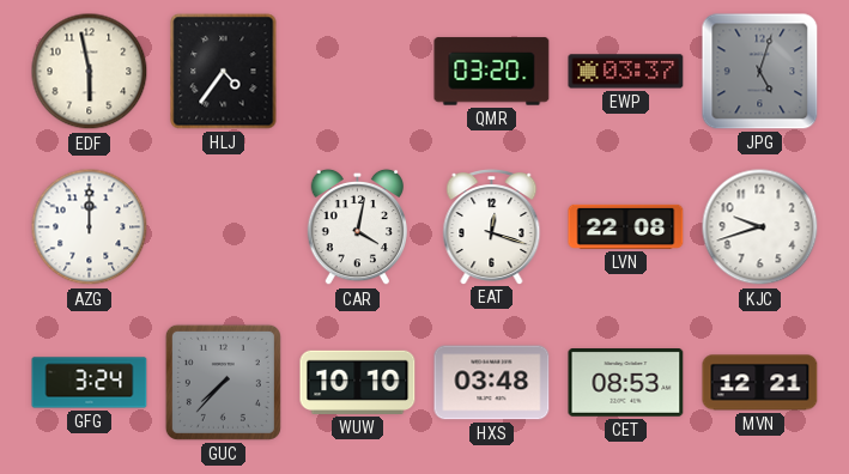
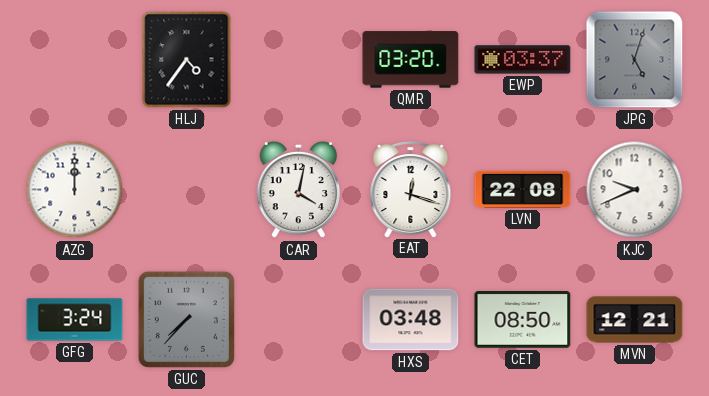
EDF: 5:58 -> none (90, 72)
KJC: 9:42 -> 9:41 (635, 190)
WUW: 10:10 -> none (358, 382)
CET: 08:53 -> 08:50 (523, 320)
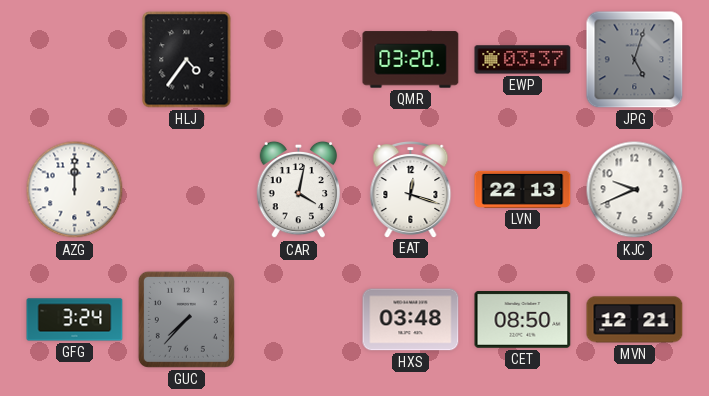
LVN: 22:08 -> 22:13 (523, 189)
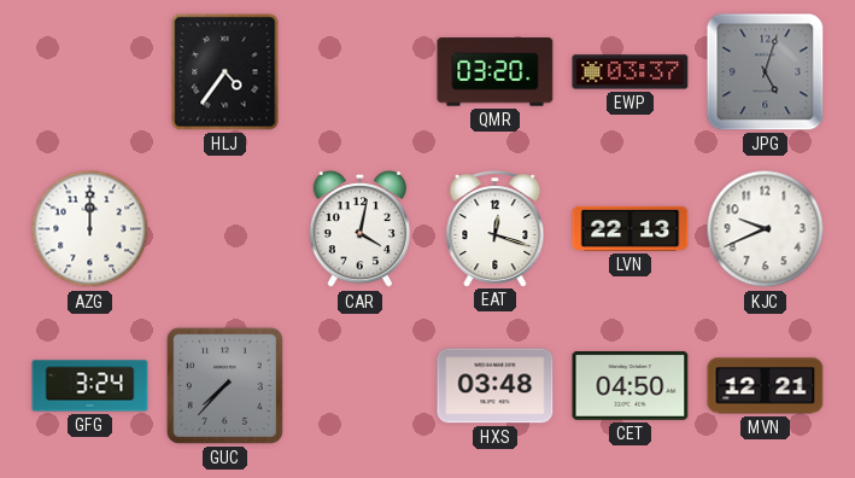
CET: 08:50 -> 04:50 (631, 386)
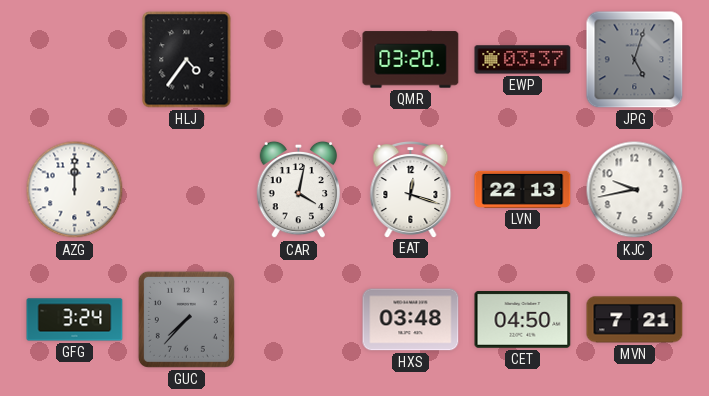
KJC: 9:41 -> 9:43 (635, 190)
MVN: 12:21 -> 7:21 (635, 320)
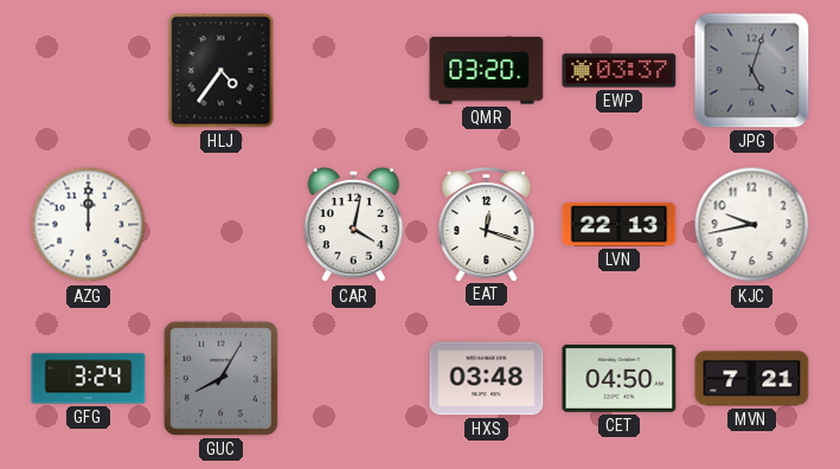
GUC: 7:37 -> 8:05 (220, 378)
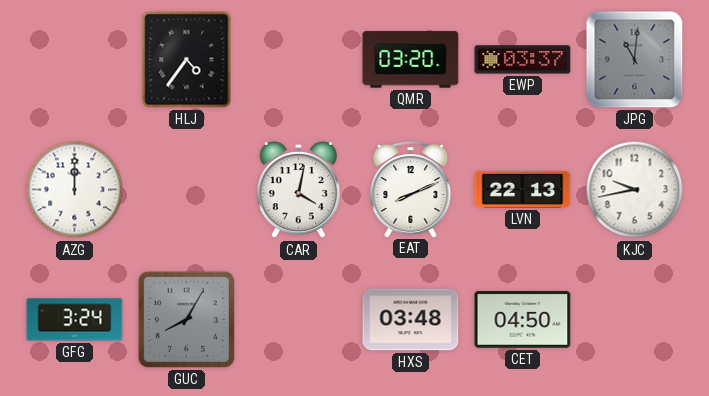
JPG: 5:03 -> 11:01 (635, 60)
EAT: 12:18 -> 8:11 (411, 190)
MVN: 7:21 -> none (752, 379)
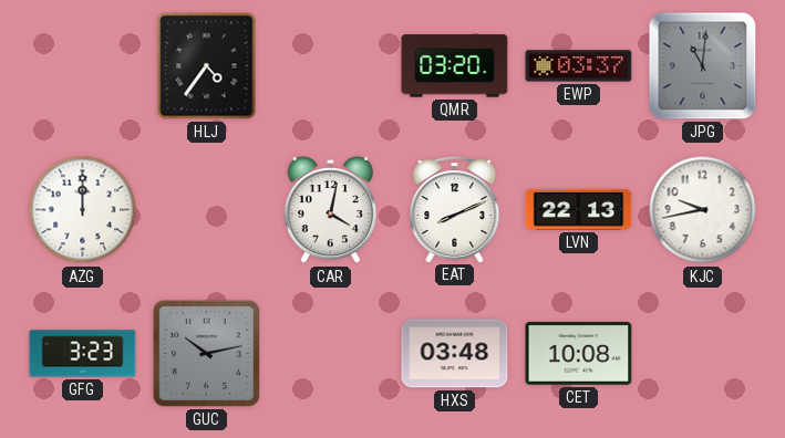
GFG: 3:24 -> 3:23 (83, 354)
GUC: 8:05 -> 10:13 (206, 353)
CET: 04:50 -> 10:08 (579, 354)
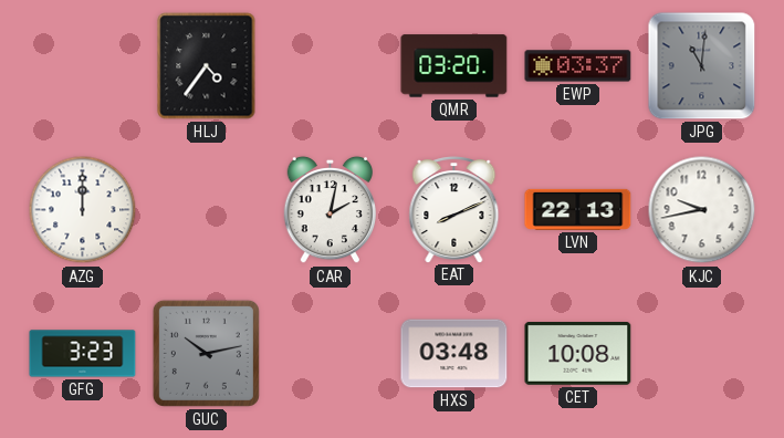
CAR: 4:02 -> 2:02 (331, 210)
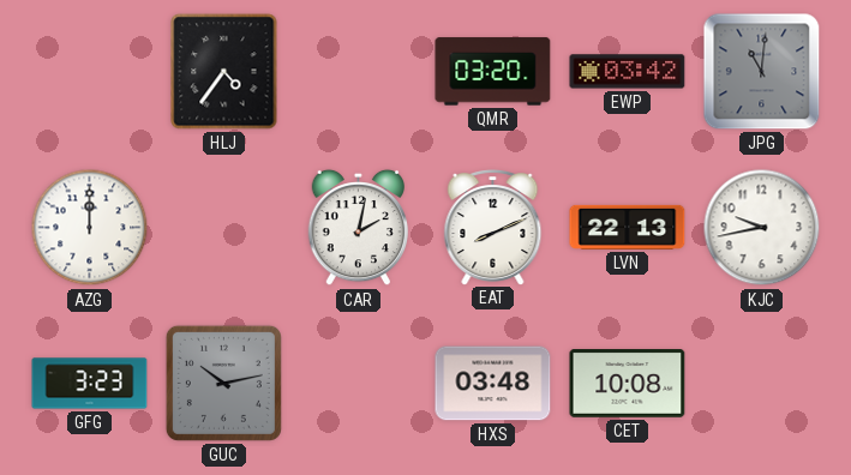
EWP: 03:37 -> 03:42 (628, 72)
